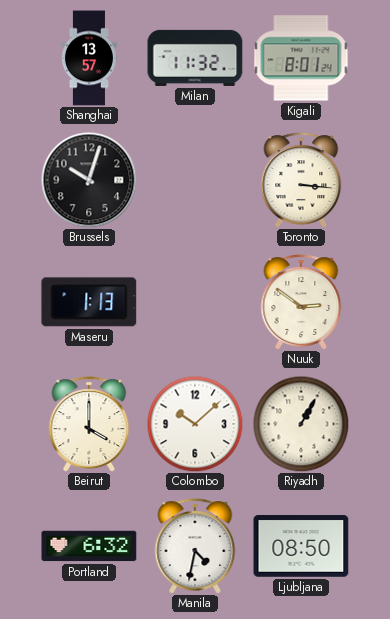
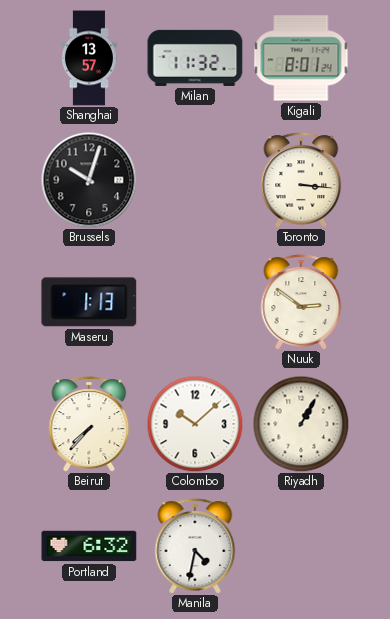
Beirut: 4:00 -> 7:37 (89, 424)
Ljubljana: 08:50 -> none (301, 546)
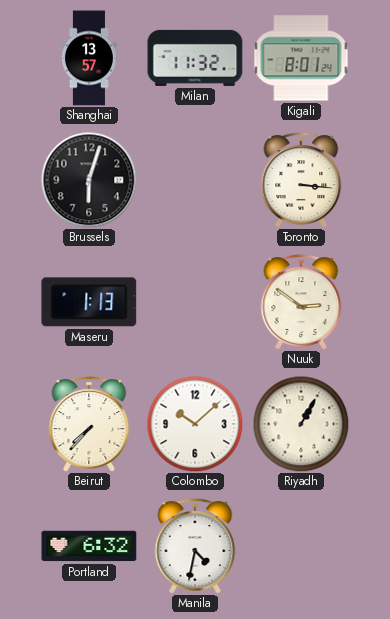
Brussels: 10:03 -> 6:03 (89, 180)
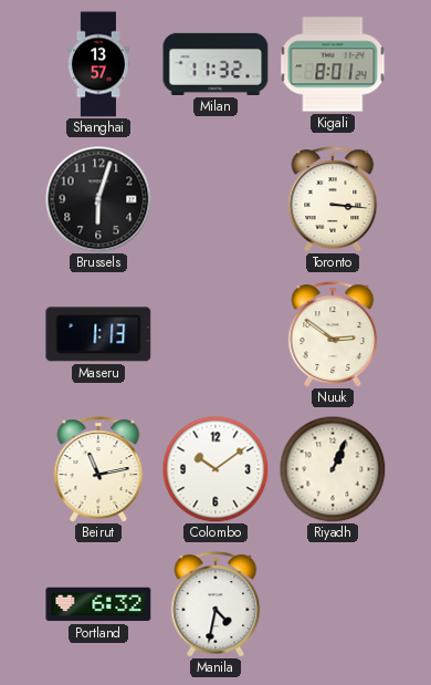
Beirut: 7:37 -> 11:13 (98, 469)
Colombo: 10:08 -> 10:09 (215, 469)
Riyadh: 1:05 -> 1:04 (333, 469)
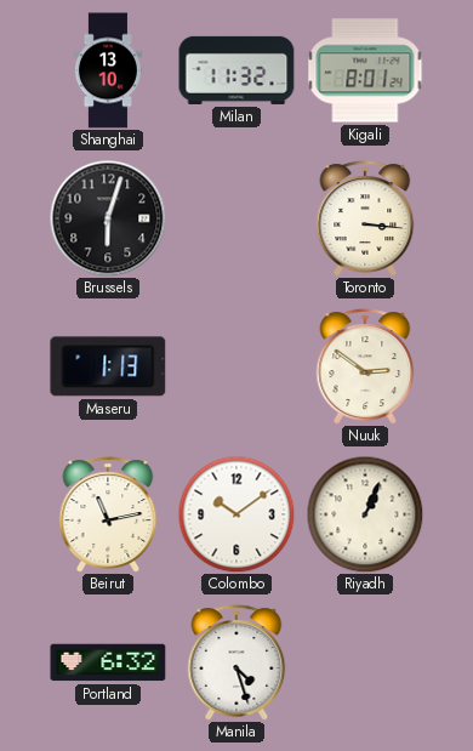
Shanghai: 13:57 -> 13:10 (108, 70)
Manila: 4:32 -> 4:27 (236, 662)
